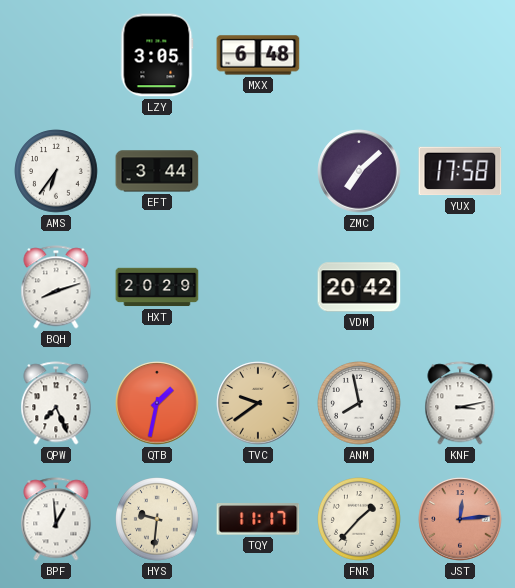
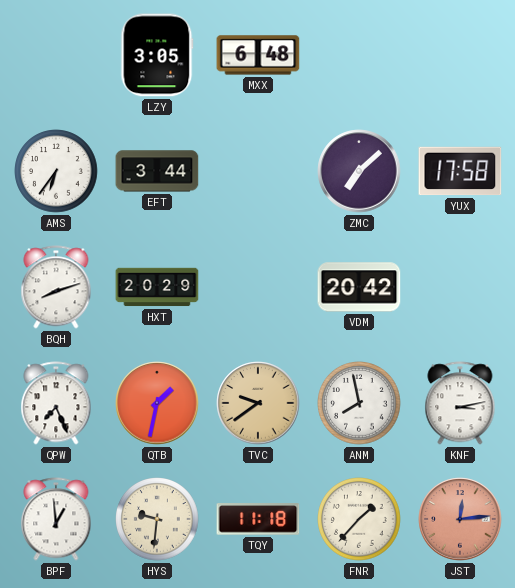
TQY: 11:17 -> 11:18 (258, 519)
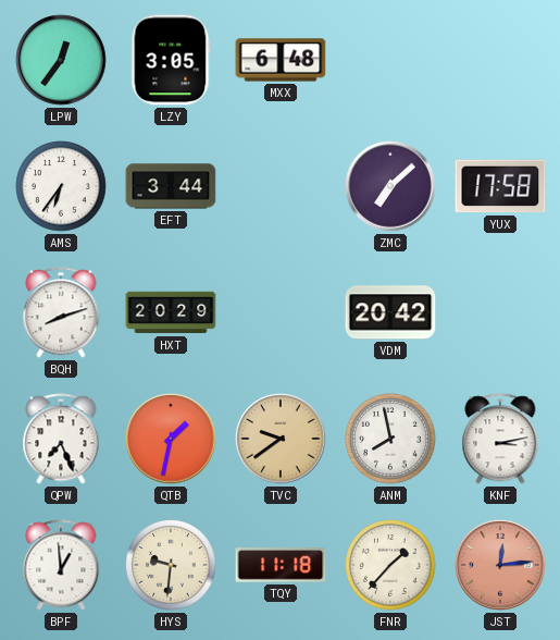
LPW: none -> 12:36 (61, 60)
